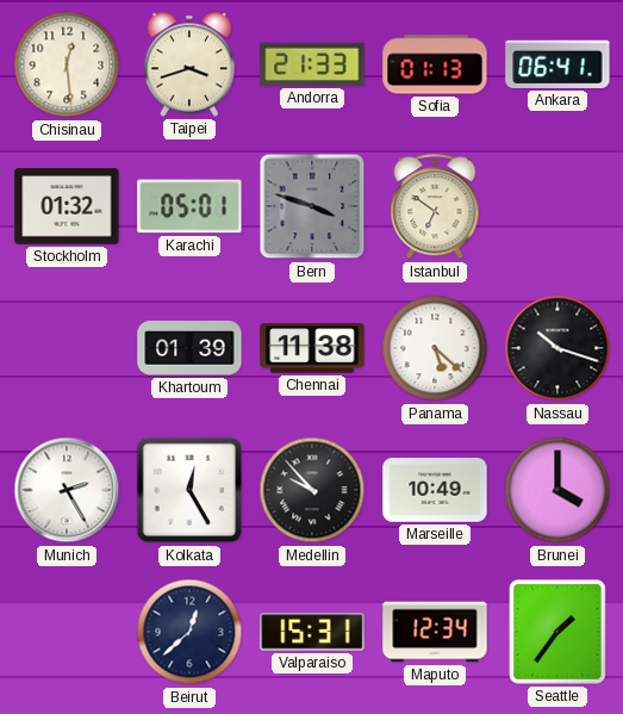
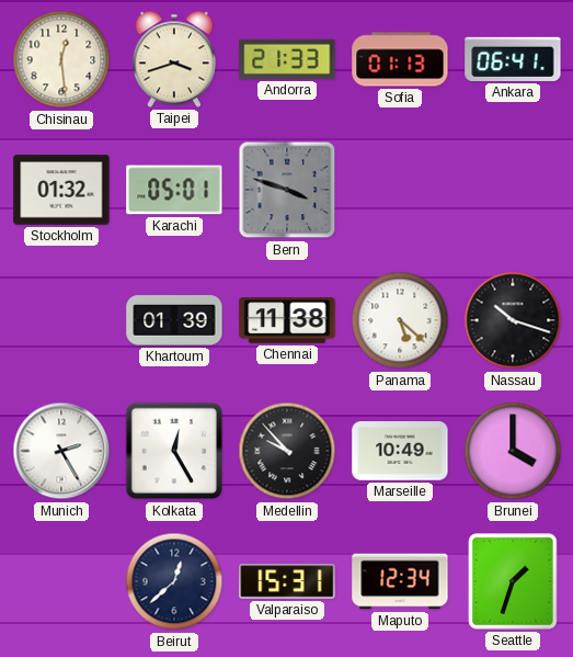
Istanbul: 6:51 -> none (435, 207)
Seattle: 1:36 -> 1:33 (513, 581)
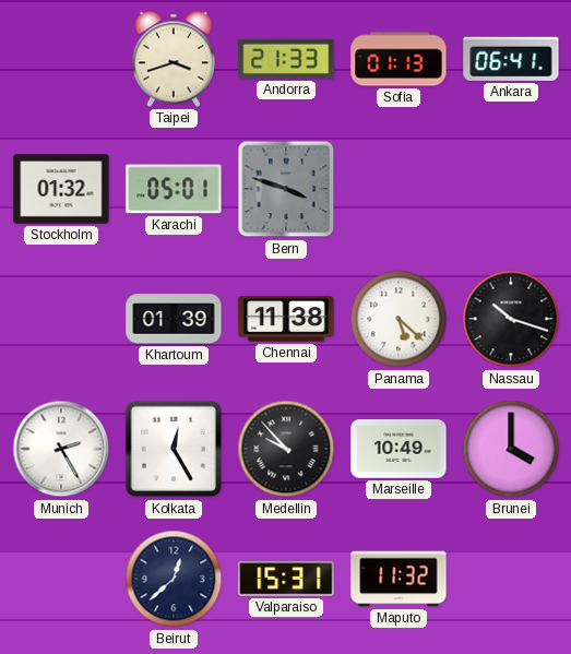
Chisinau: 12:29 -> none (61, 59)
Maputo: 12:34 -> 11:32 (398, 579)
Seattle: 1:33 -> none (513, 581)
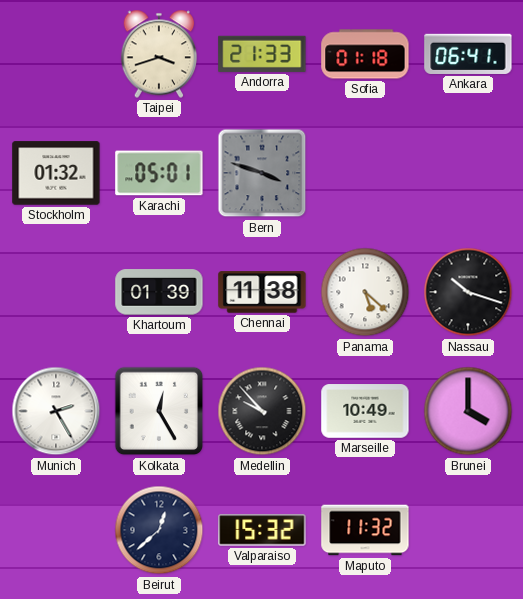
Sofia: 01:13 -> 01:18 (365, 54)
Valparaiso: 15:31 -> 15:32 (262, 530)
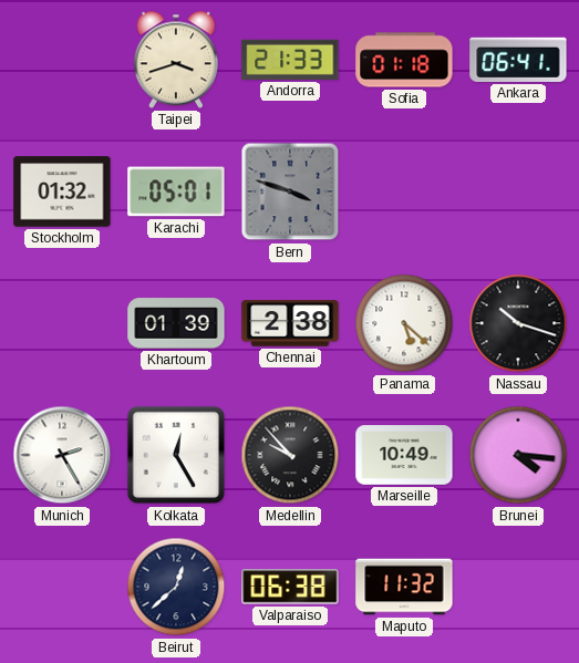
Chennai: 11:38 -> 2:38 (290, 323)
Brunei: 4:00 -> 4:16 (518, 455)
Valparaiso: 15:32 -> 06:38 (290, 587)
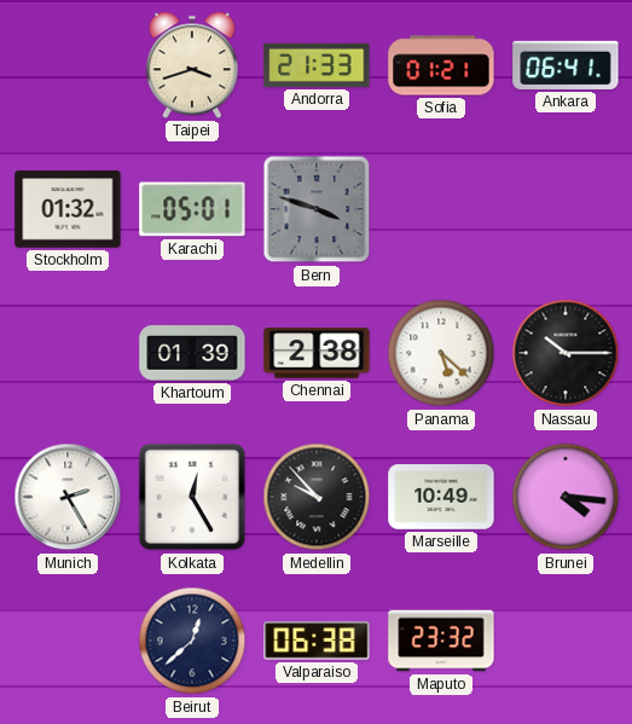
Sofia: 01:18 -> 01:21 (441, 65)
Nassau: 10:18 -> 10:15 (566, 353)
Maputo: 11:32 -> 23:32 (441, 641)
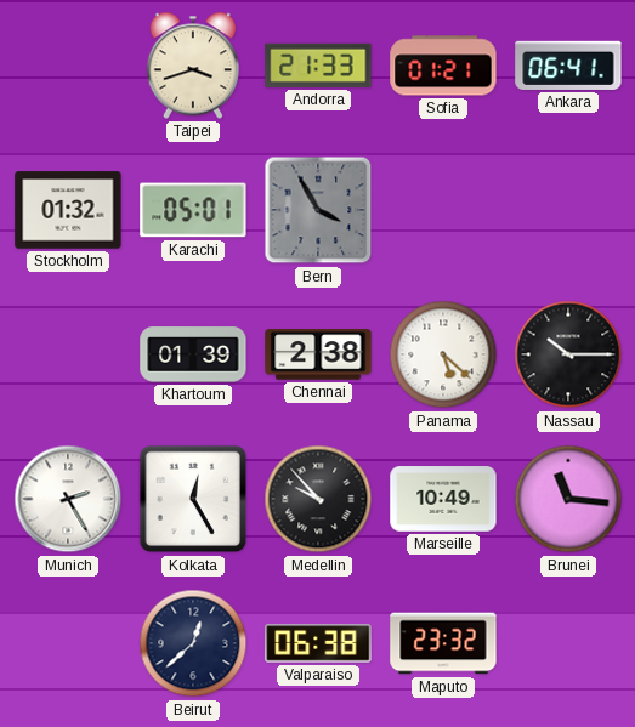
Bern: 3:48 -> 3:55 (318, 210)
Brunei: 4:16 -> 11:16 (568, 499)
